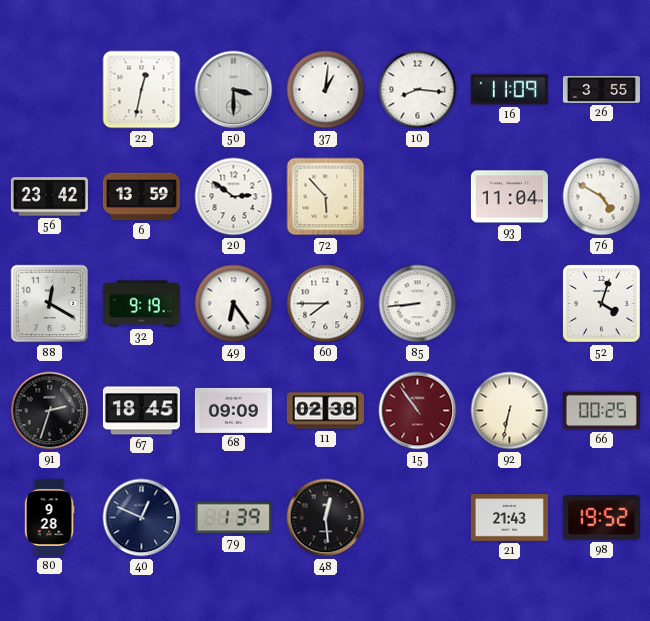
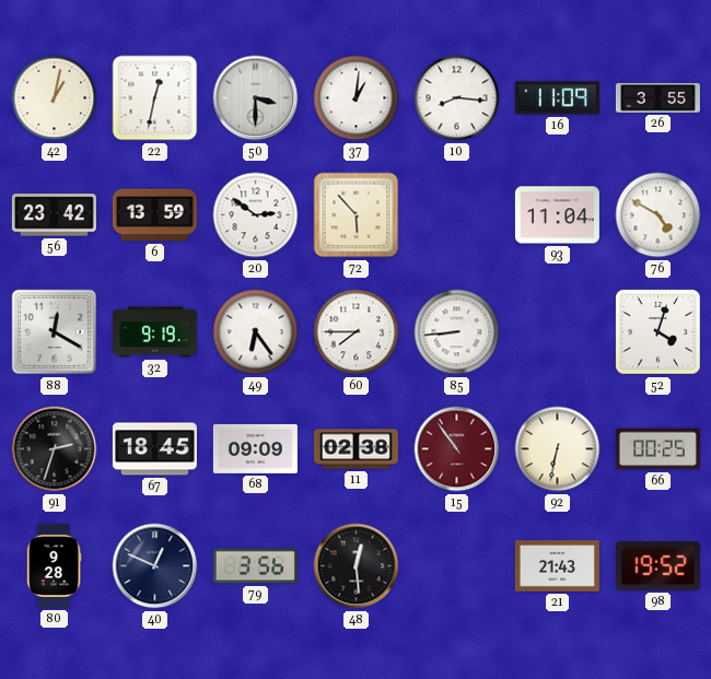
42: none -> 1:02 (55, 98)
79: 1:39 -> 3:56 (255, 566)
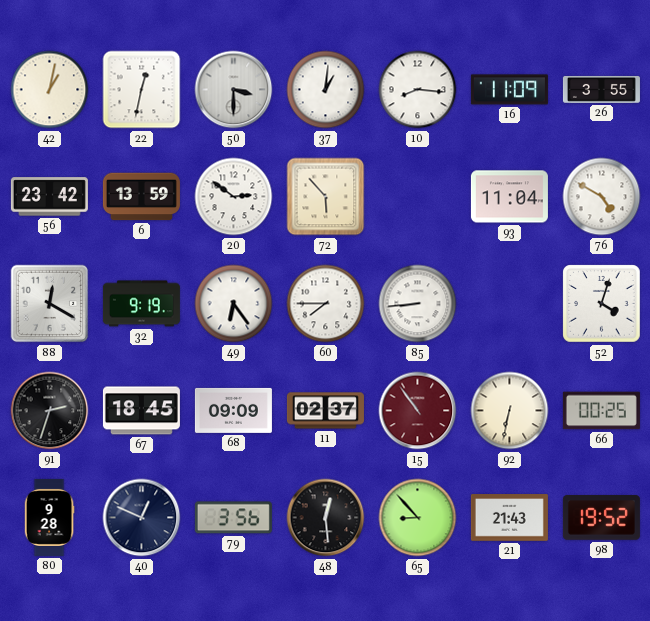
11: 02:38 -> 02:37 (325, 411)
65: none -> 8:53 (418, 518)
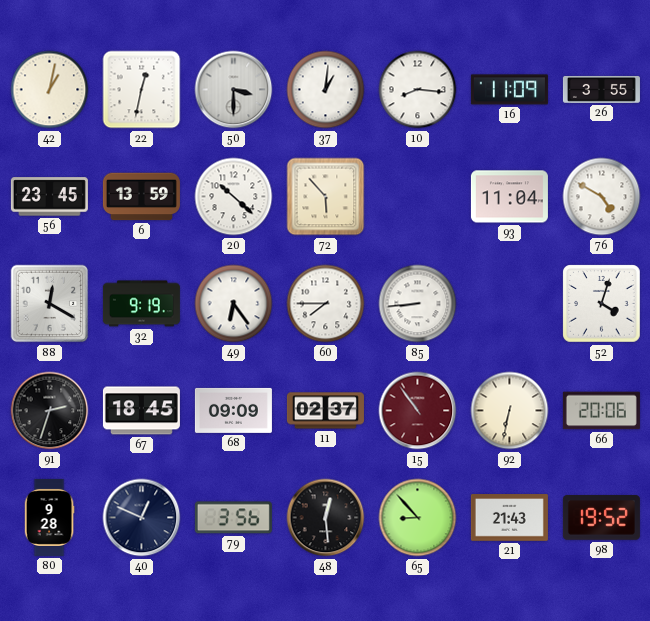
56: 23:42 -> 23:45 (49, 197)
20: 2:51 -> 10:22 (234, 197)
66: 00:25 -> 20:06 (601, 411)
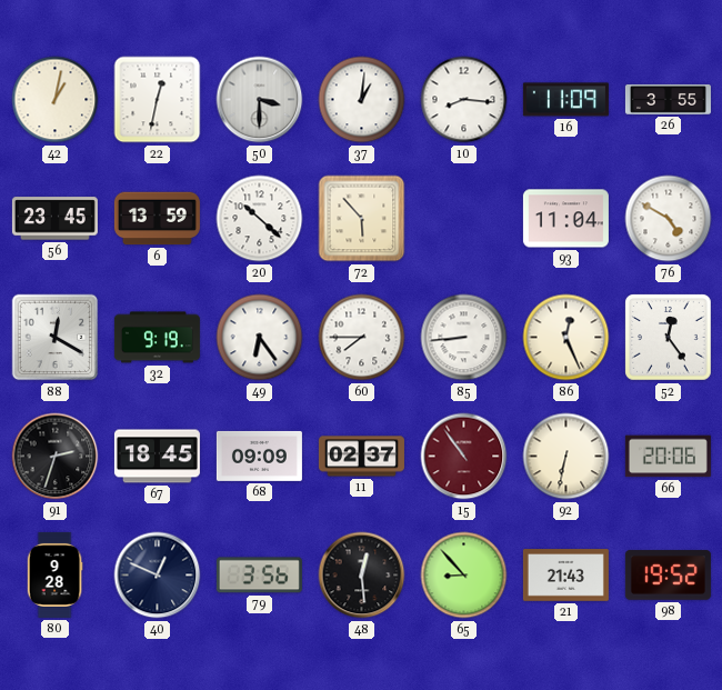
86: none -> 12:26 (566, 338)
52: 4:03 -> 12:24 (669, 338)
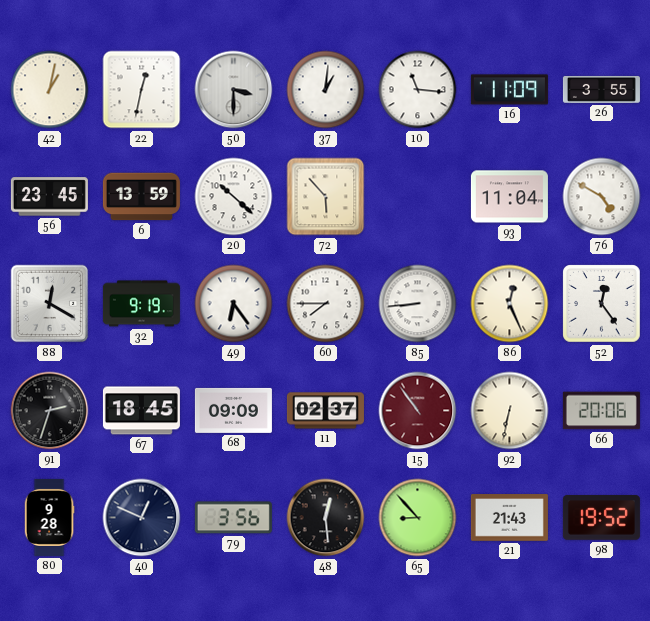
10: 8:16 -> 11:16 (418, 90)
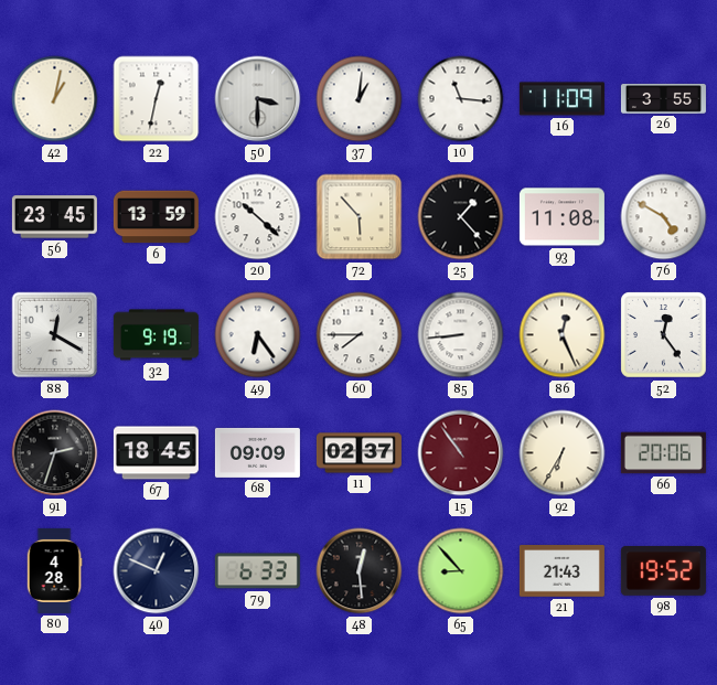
25: none -> 1:23 (461, 217)
93: 11:04 -> 11:08 (561, 217)
92: 6:32 -> 6:35 (563, 453)
80: 9:28 -> 4:28 (54, 570)
79: 3:56 -> 6:33 (257, 571)
